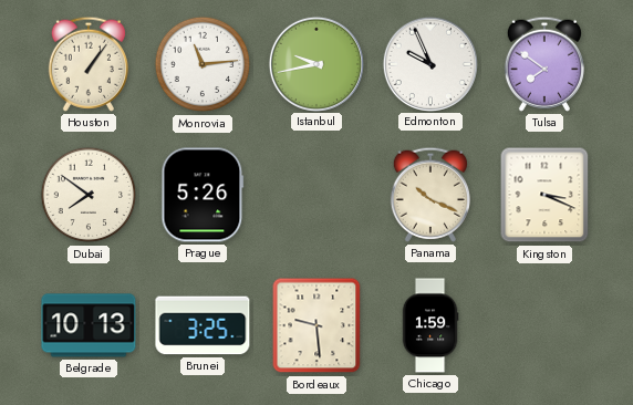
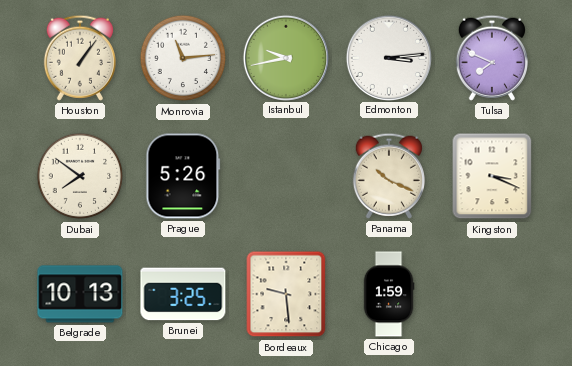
Edmonton: 9:56 -> 3:14 (388, 57)
Tulsa: 7:51 -> 7:49 (492, 58)
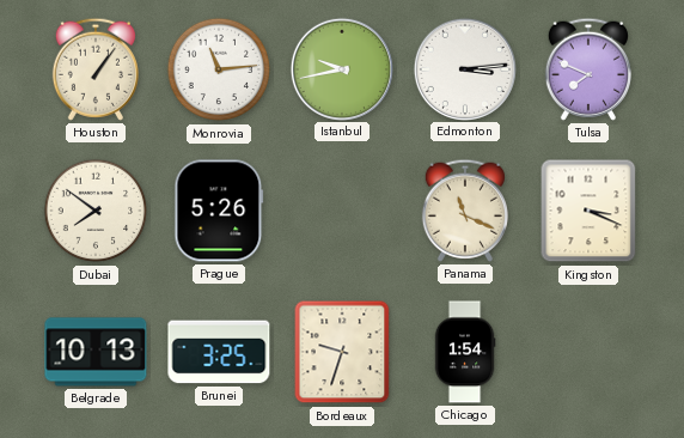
Panama: 10:19 -> 11:19 (465, 211)
Bordeaux: 9:29 -> 9:33 (342, 352)
Chicago: 1:59 -> 1:54 (465, 352)
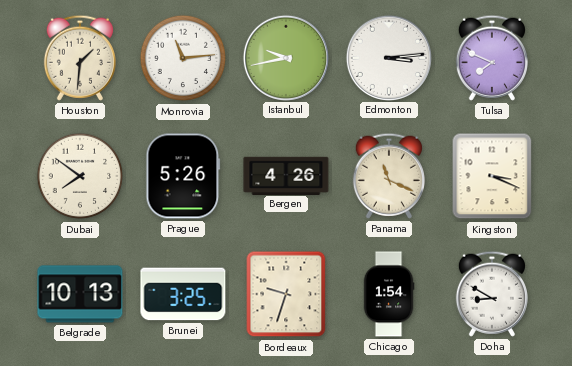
Houston: 1:06 -> 1:31 (80, 58)
Bergen: none -> 4:26 (286, 175)
Doha: none -> 8:50 (492, 294)
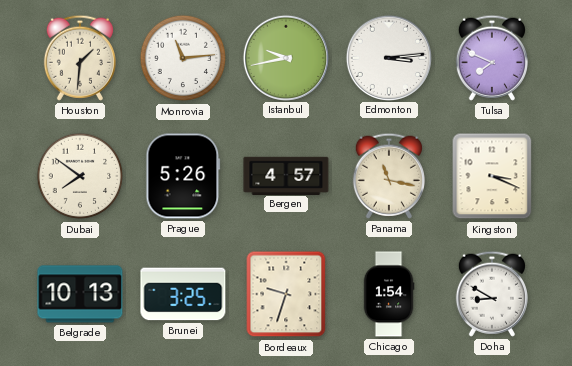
Bergen: 4:26 -> 4:57 (286, 175)
Panama: 11:19 -> 11:17 (389, 176)
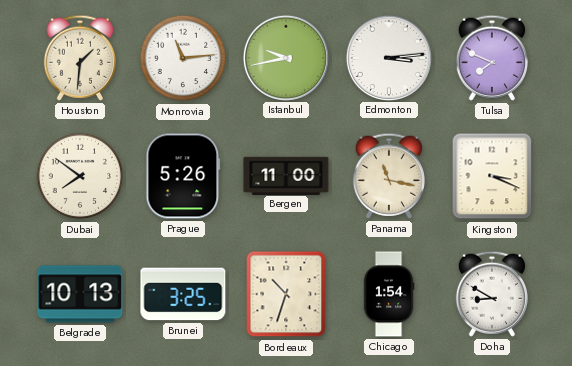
Bergen: 4:57 -> 11:00 (286, 175)
Bordeaux: 9:33 -> 10:33 (286, 294)
